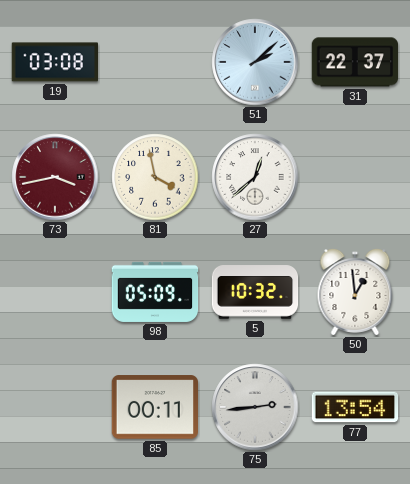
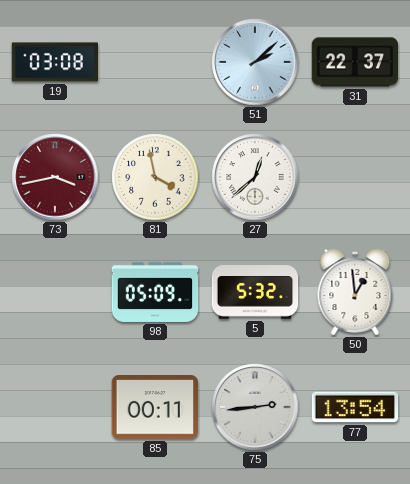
5: 10:32 -> 5:32 (255, 292)
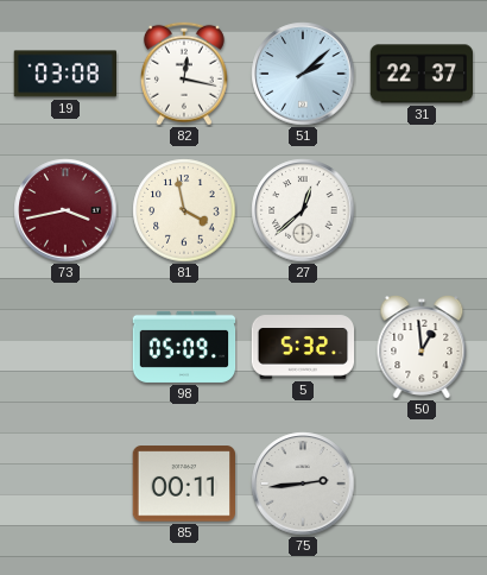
82: none -> 12:17 (184, 74)
77: 13:54 -> none (355, 407)
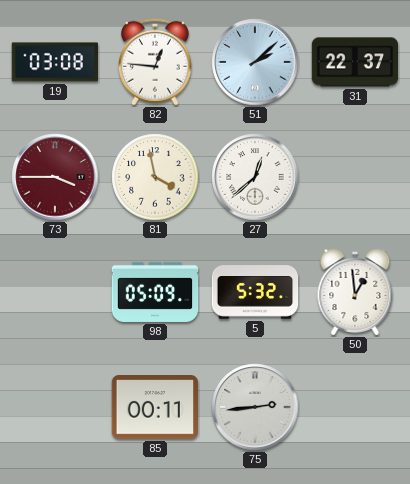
82: 12:17 -> 12:46 (155, 62)
73: 3:43 -> 3:45 (55, 177)
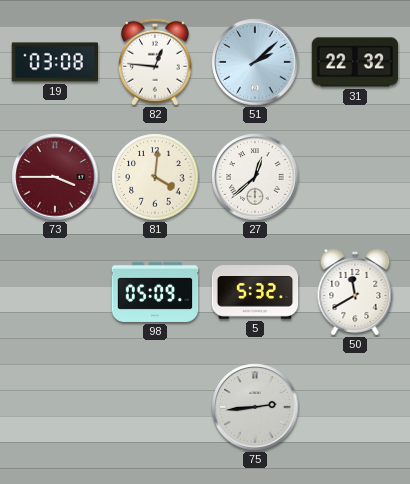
31: 22:37 -> 22:32 (355, 62)
81: 3:58 -> 4:01 (155, 177)
50: 12:59 -> 11:40 (355, 293)
85: 00:11 -> none (154, 407)
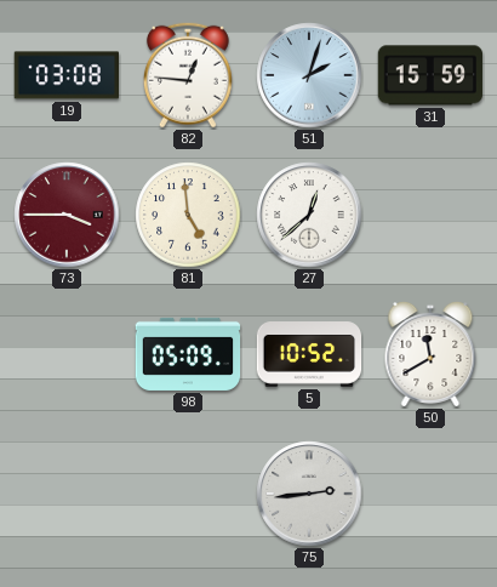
51: 2:08 -> 2:03 (309, 75)
31: 22:32 -> 15:59 (430, 75)
81: 4:01 -> 4:59 (188, 215)
5: 5:32 -> 10:52 (309, 354)
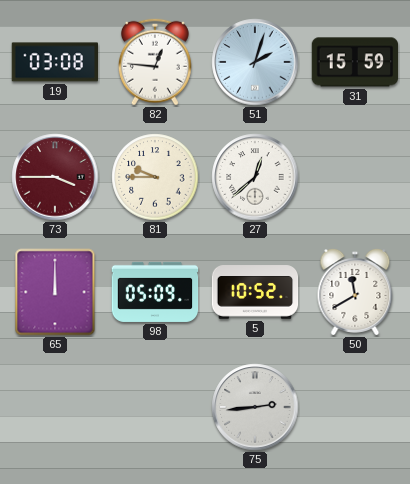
81: 4:59 -> 9:45 (155, 177)
65: none -> 12:00 (55, 292)
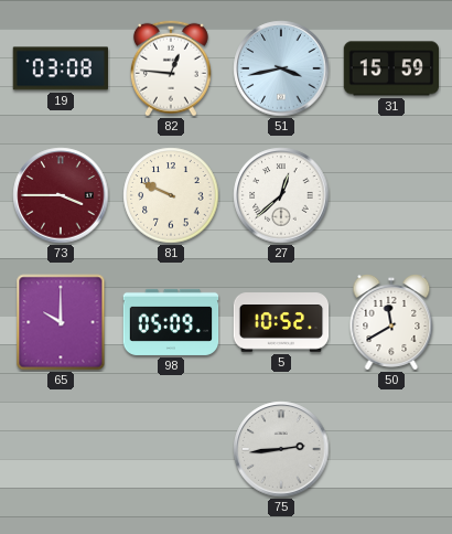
51: 2:03 -> 3:43 (281, 68)
81: 9:45 -> 9:49 (171, 195)
65: 12:00 -> 10:00 (61, 322)
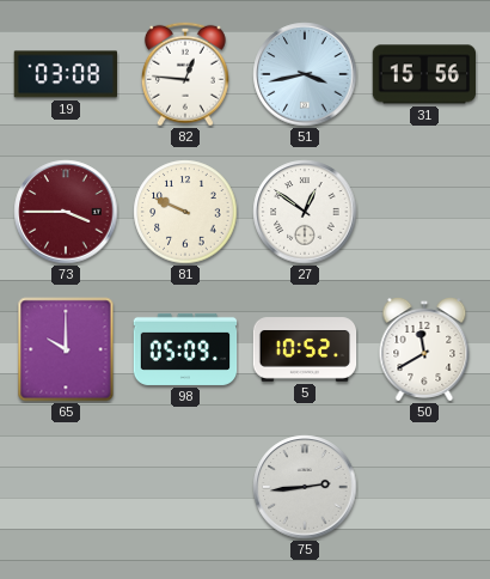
31: 15:59 -> 15:56 (424, 74)
27: 12:38 -> 12:51 (305, 212)
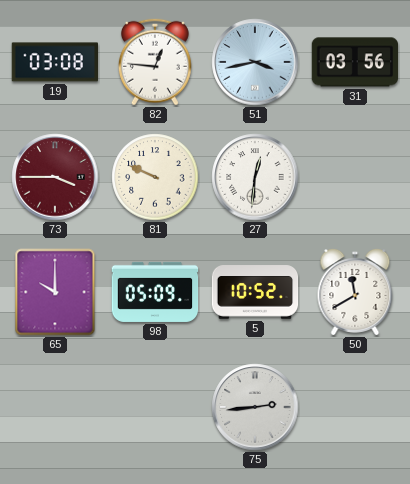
31: 15:56 -> 03:56 (355, 62)
27: 12:51 -> 12:31 (255, 177)
